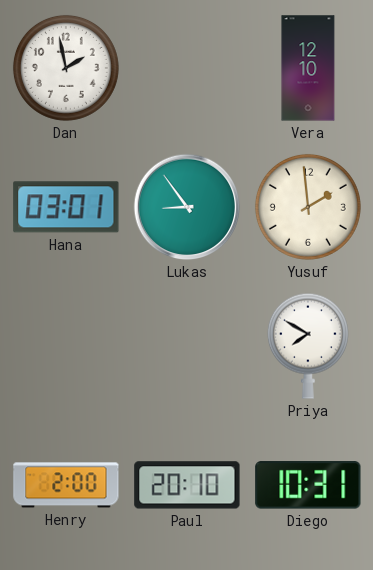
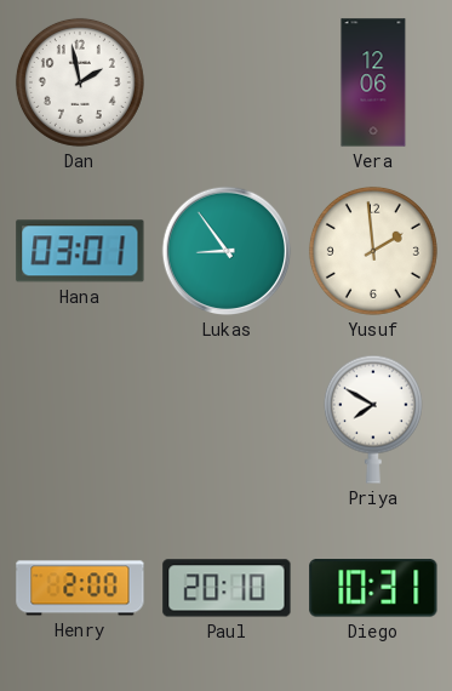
Vera: 12:10 -> 12:06 (373, 82)
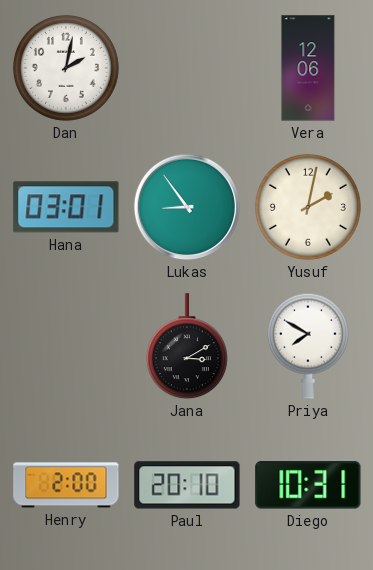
Dan: 1:58 -> 2:02 (66, 68)
Yusuf: 1:59 -> 2:02 (308, 207)
Jana: none -> 3:10 (187, 347)
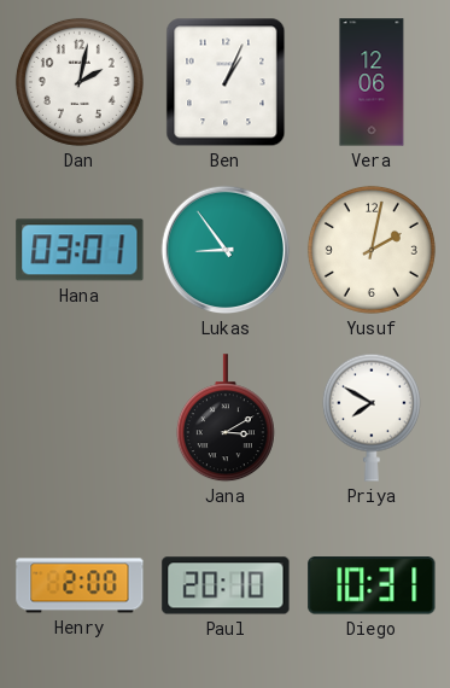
Ben: none -> 1:04 (226, 82)
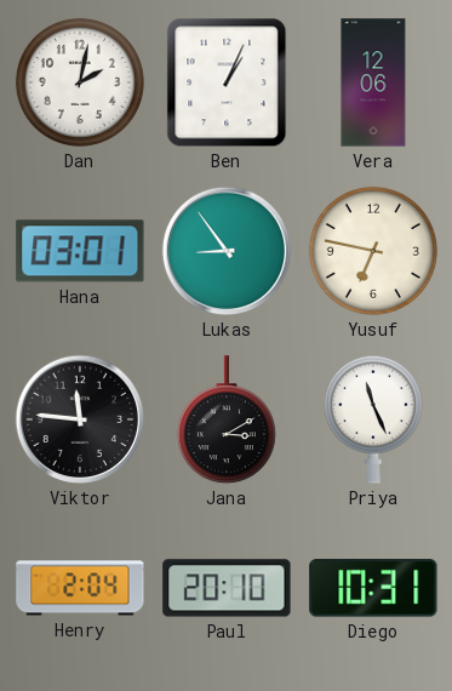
Yusuf: 2:02 -> 6:47 (373, 251)
Viktor: none -> 11:46 (80, 419)
Priya: 7:50 -> 11:26 (373, 419)
Henry: 2:00 -> 2:04 (80, 588)
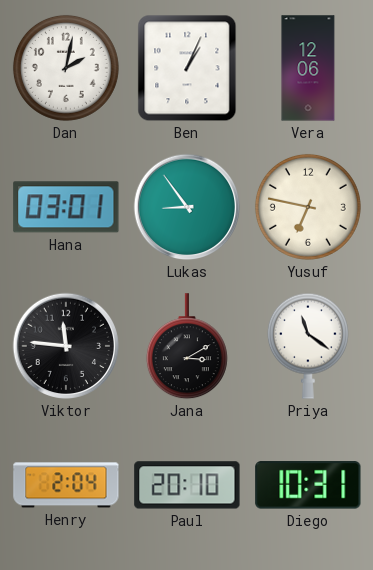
Priya: 11:26 -> 11:21 (308, 346)
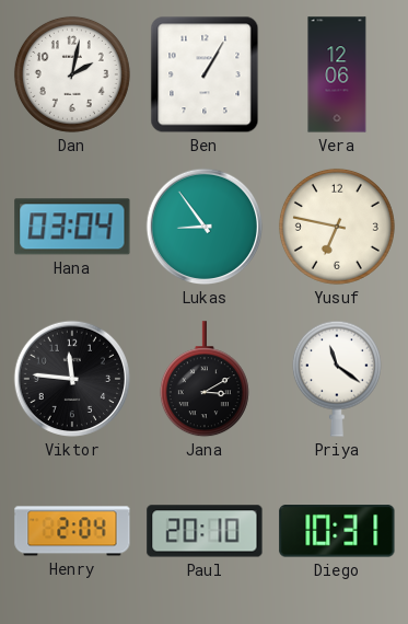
Ben: 1:04 -> 1:05 (205, 74)
Hana: 03:01 -> 03:04 (72, 227)
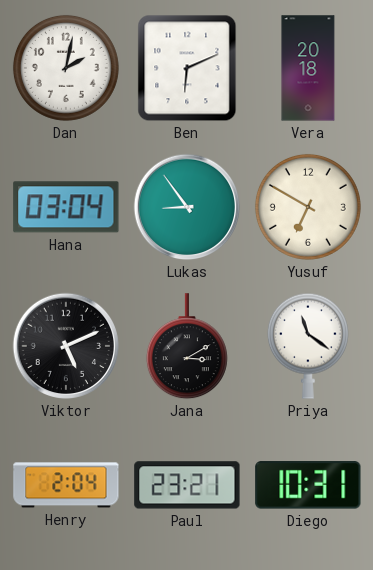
Ben: 1:05 -> 6:11 (187, 68)
Vera: 12:06 -> 20:18 (308, 68)
Yusuf: 6:47 -> 6:50 (308, 207)
Viktor: 11:46 -> 5:11 (66, 346)
Paul: 20:10 -> 23:21 (187, 485)
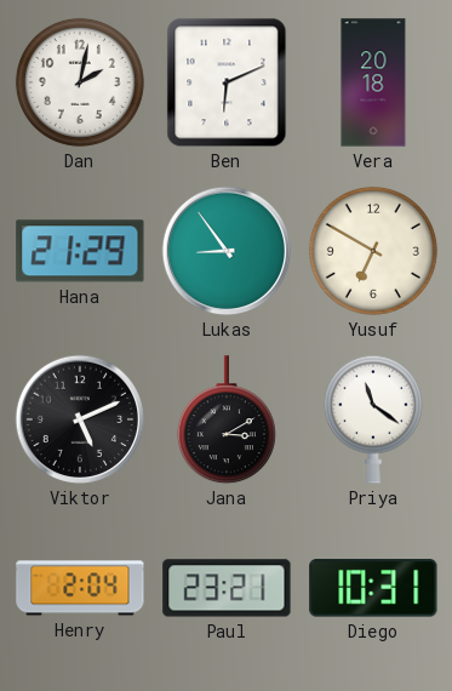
Hana: 03:04 -> 21:29 (80, 251)
